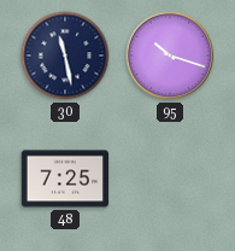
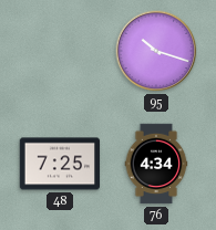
30: 11:28 -> none (65, 56)
76: none -> 4:34 (156, 164)
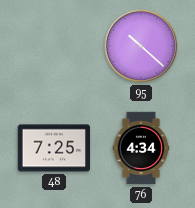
95: 10:18 -> 10:22 (141, 46)
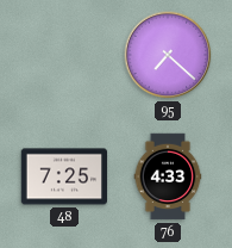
95: 10:22 -> 7:22 (168, 55)
76: 4:34 -> 4:33 (168, 176)
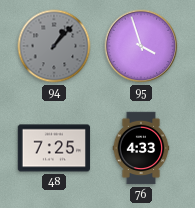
94: none -> 1:07 (54, 46)
95: 7:22 -> 3:57 (141, 46)
